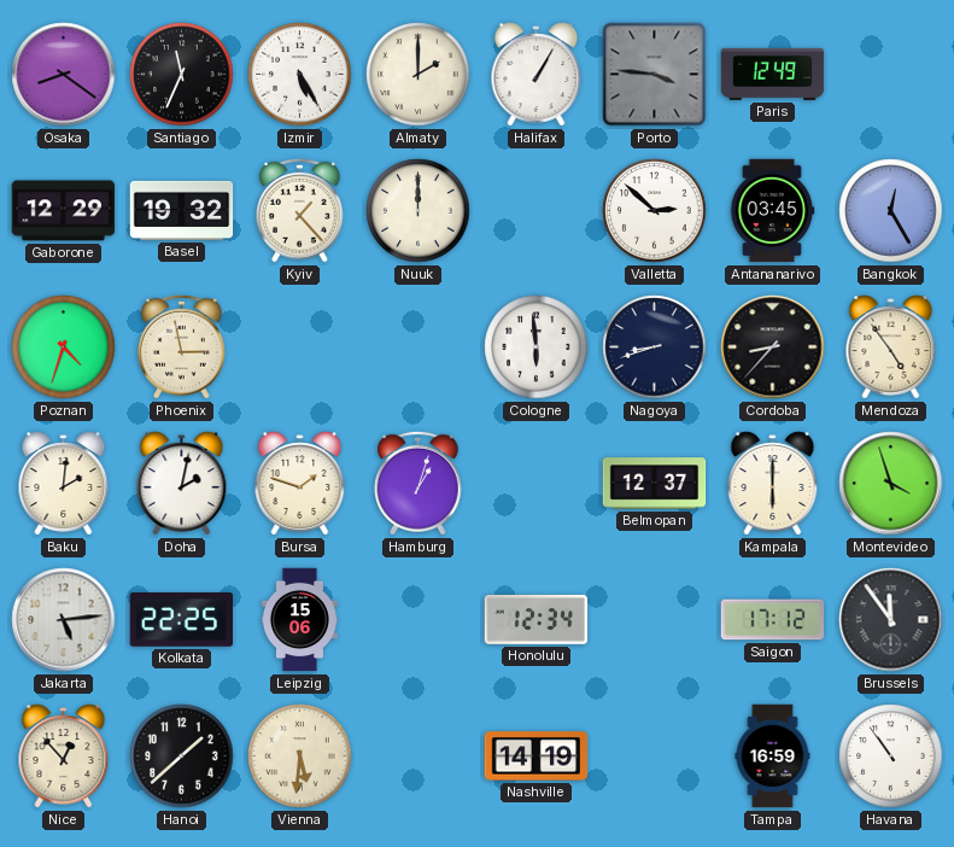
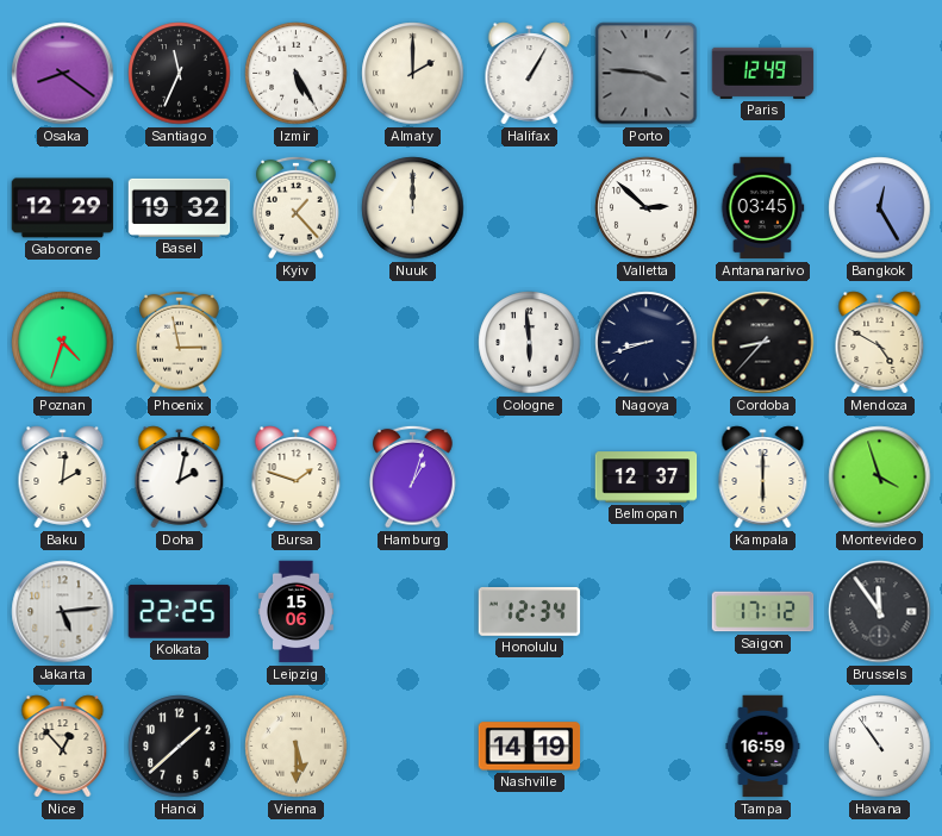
Mendoza: 4:54 -> 4:50 (880, 343)
Vienna: 5:31 -> 5:30 (297, 747)
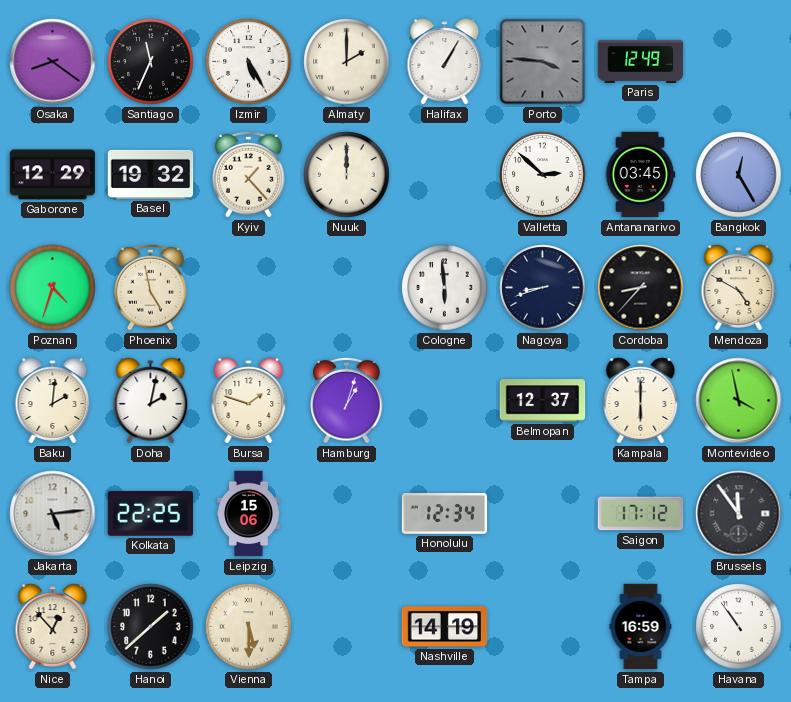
Phoenix: 2:58 -> 4:58 (151, 287)
Montevideo: 3:57 -> 3:58 (739, 401)
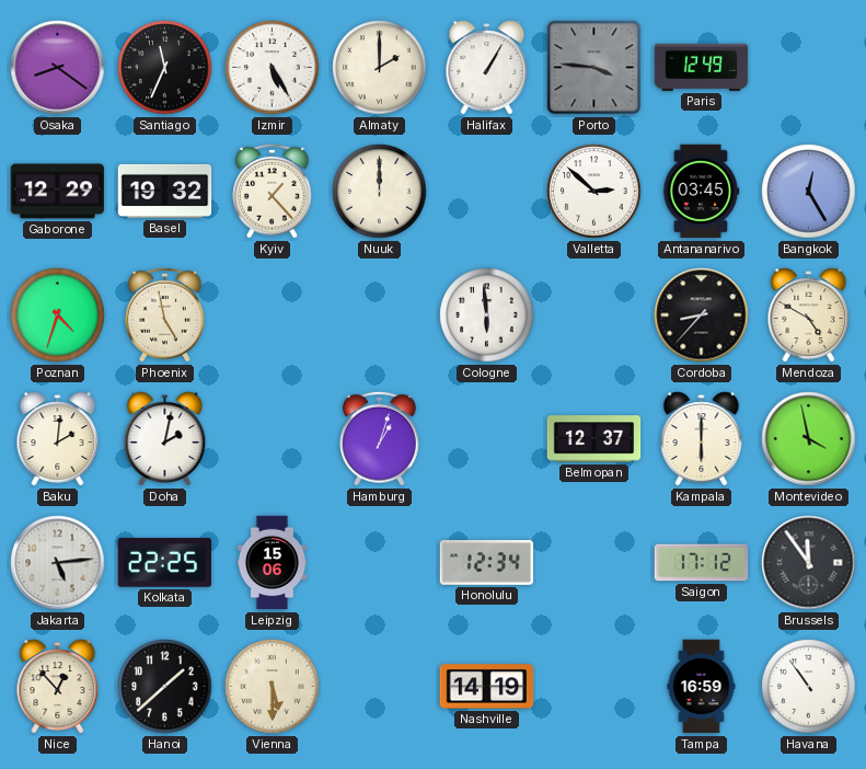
Nagoya: 8:42 -> none (543, 288)
Bursa: 1:48 -> none (249, 401)
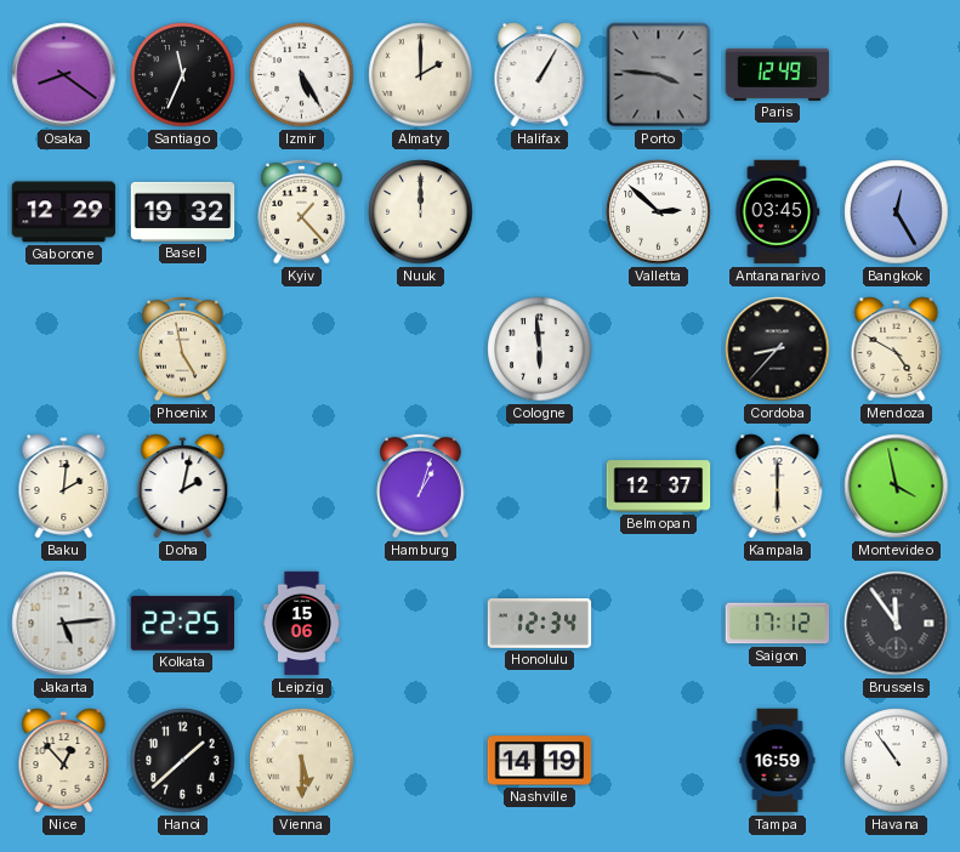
Poznan: 4:33 -> none (58, 315)
